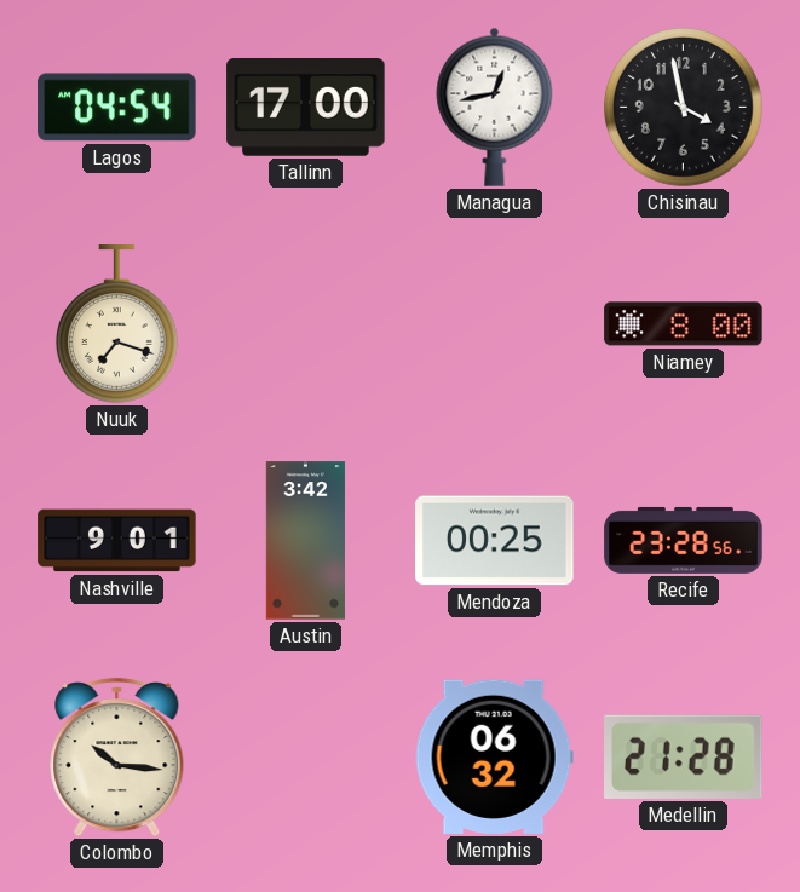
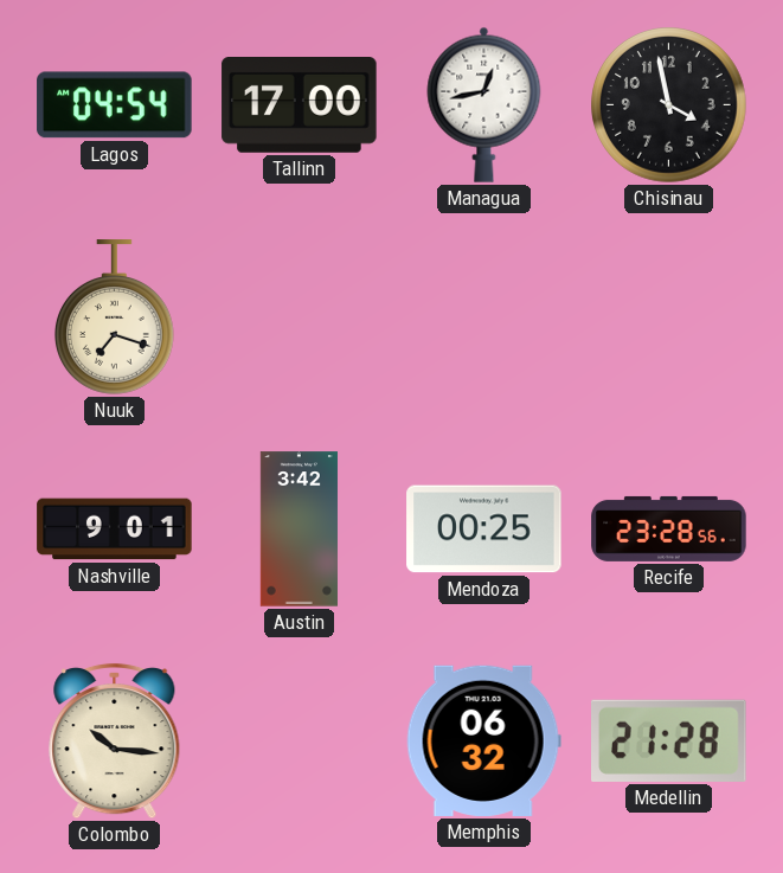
Niamey: 8:00 -> none (684, 324)
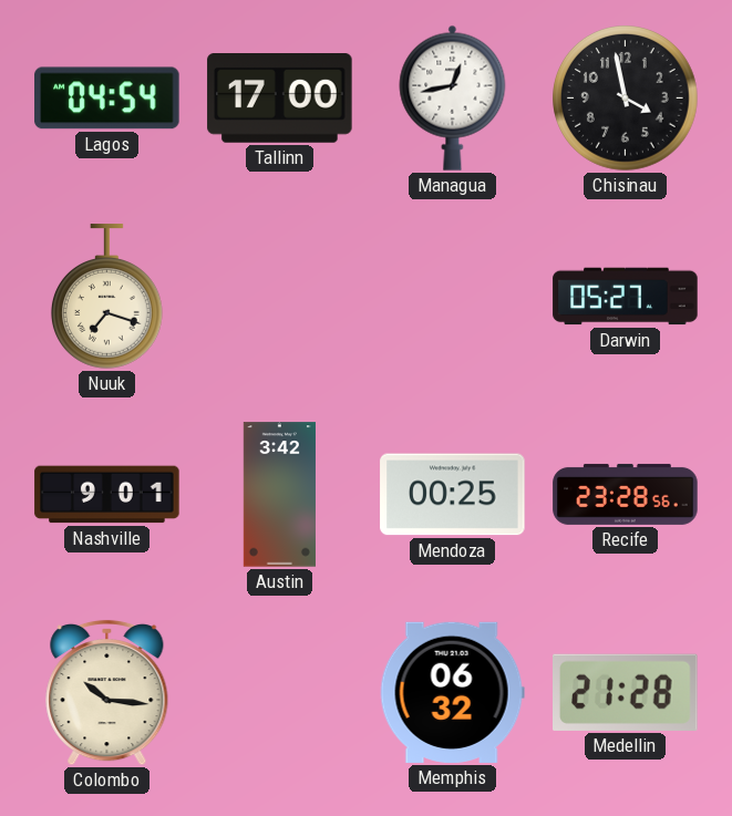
Darwin: none -> 05:27 (626, 297)
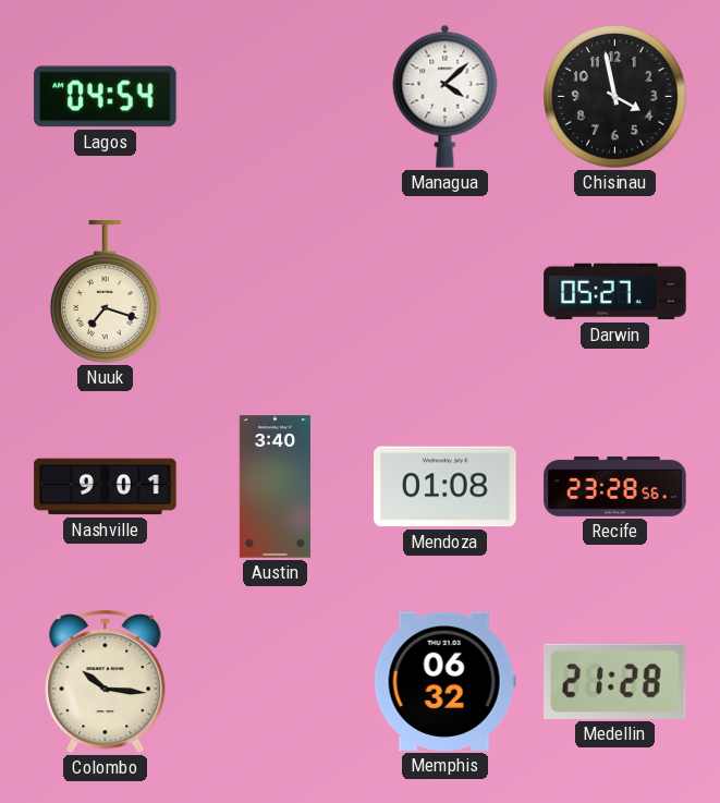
Tallinn: 17:00 -> none (280, 99)
Managua: 12:43 -> 4:08 (446, 96)
Austin: 3:42 -> 3:40 (274, 487)
Mendoza: 00:25 -> 01:08 (446, 487)
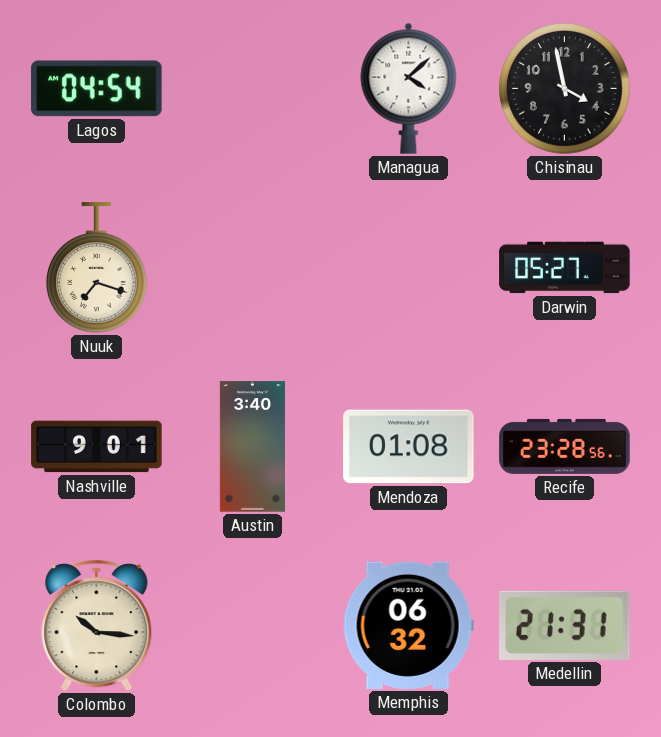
Medellin: 21:28 -> 21:31 (565, 625)
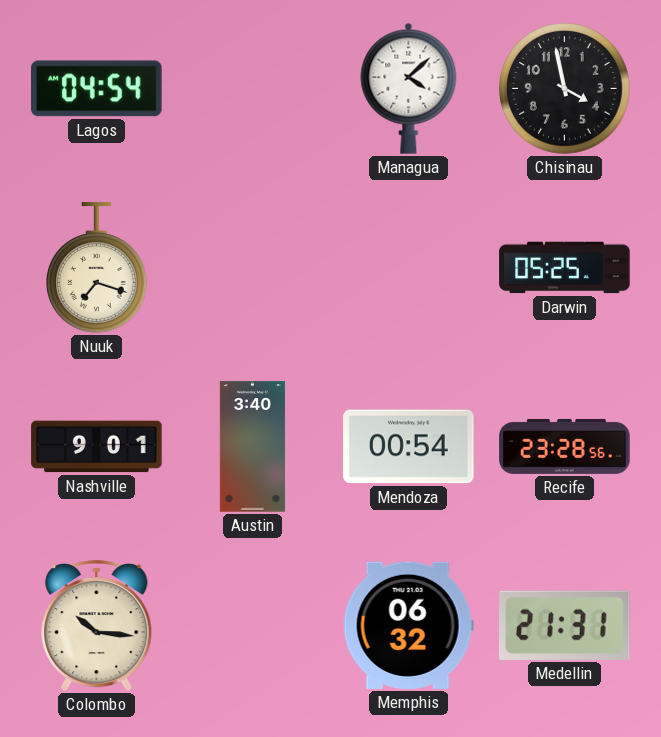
Darwin: 05:27 -> 05:25 (565, 268)
Mendoza: 01:08 -> 00:54 (409, 447)
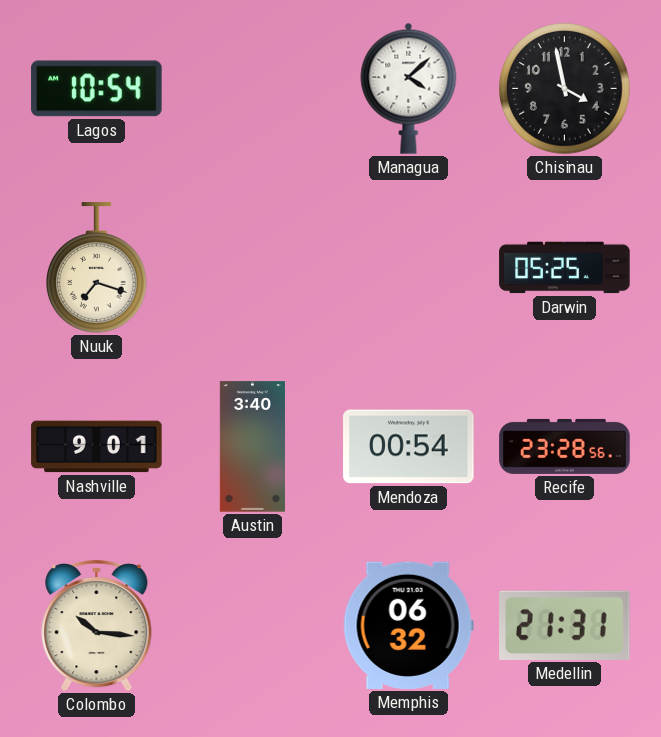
Lagos: 04:54 -> 10:54 (97, 89)
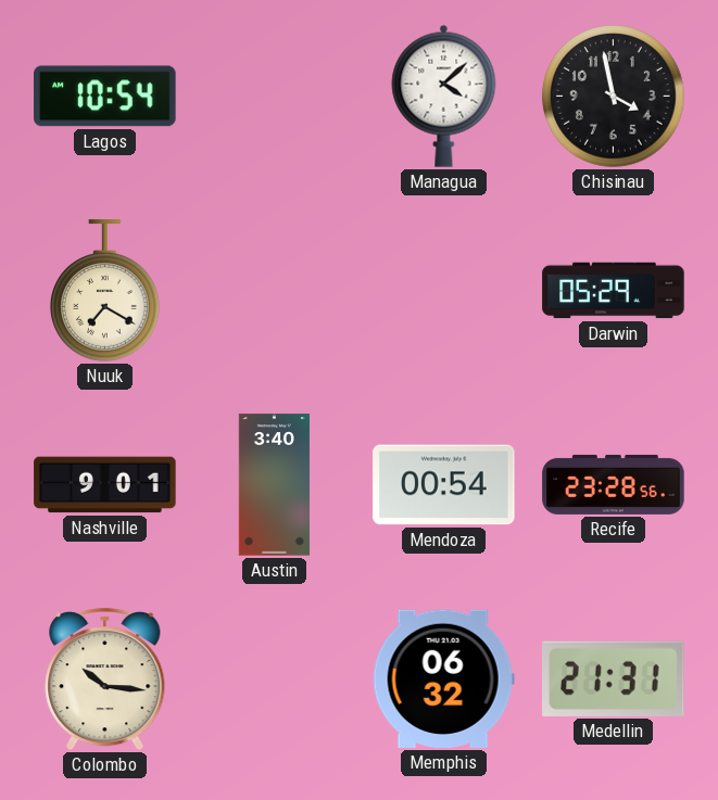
Nuuk: 7:18 -> 7:20 (104, 291)
Darwin: 05:25 -> 05:29 (614, 291)
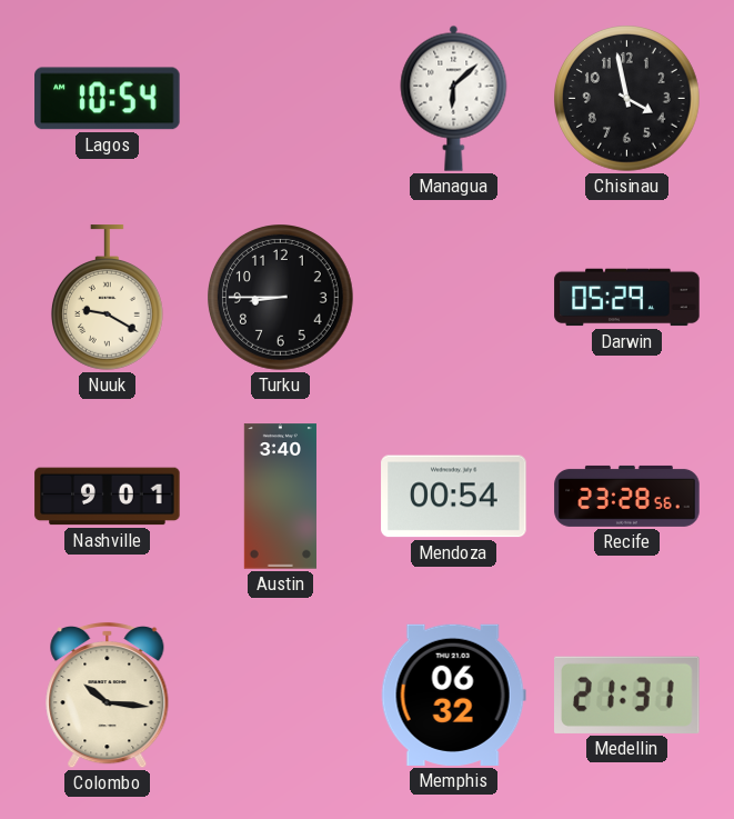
Managua: 4:08 -> 6:08 (454, 98)
Nuuk: 7:20 -> 9:20 (107, 298)
Turku: none -> 8:45 (281, 298)
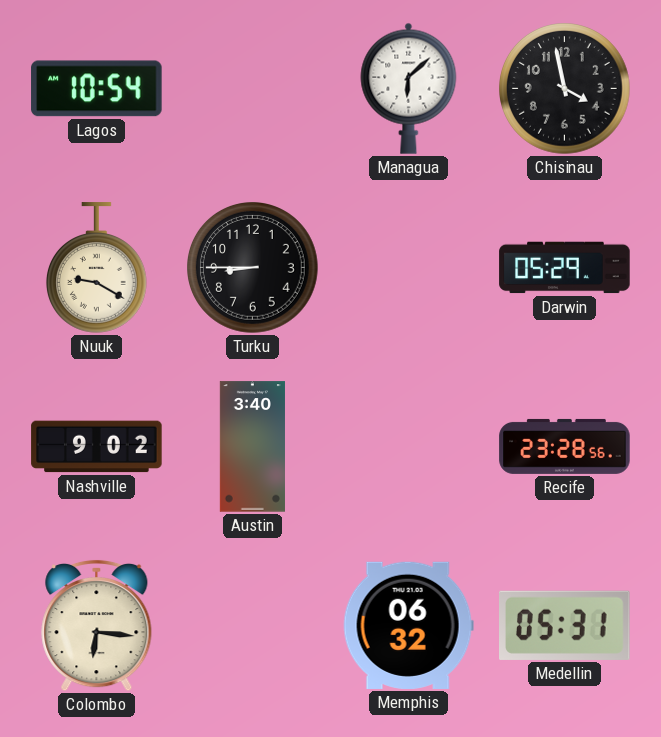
Nashville: 9:01 -> 9:02 (97, 447)
Mendoza: 00:54 -> none (454, 497)
Colombo: 10:16 -> 6:16 (97, 626)
Medellin: 21:31 -> 05:31 (565, 625)
